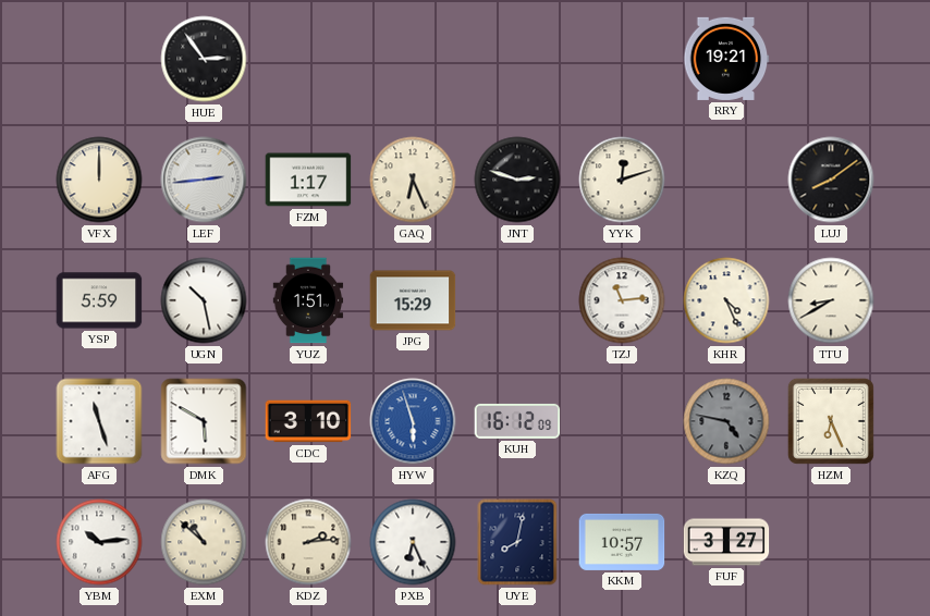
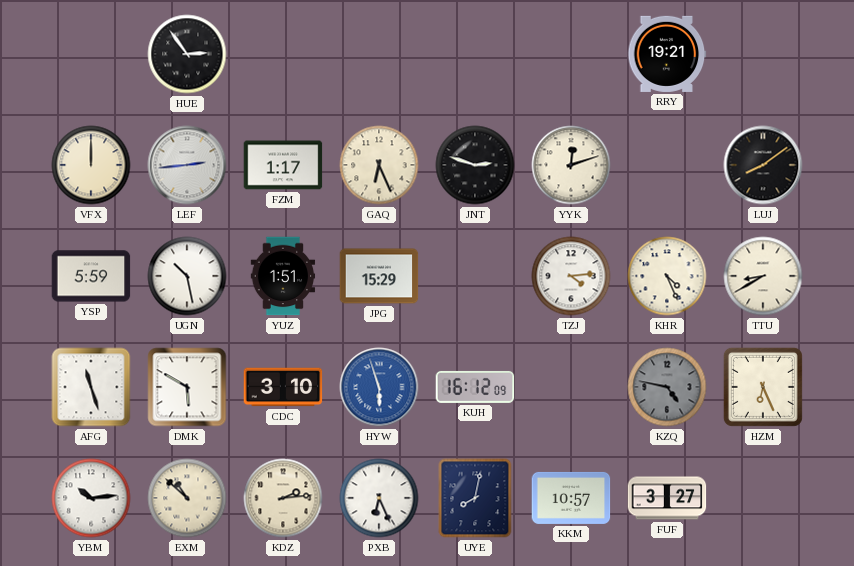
TZJ: 11:14 -> 4:14 (571, 276)
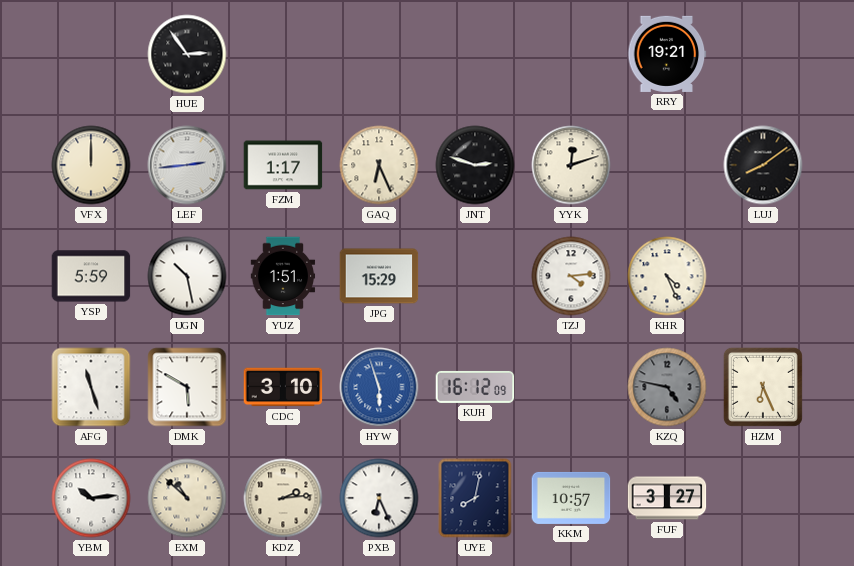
TTU: 8:40 -> none (763, 276)
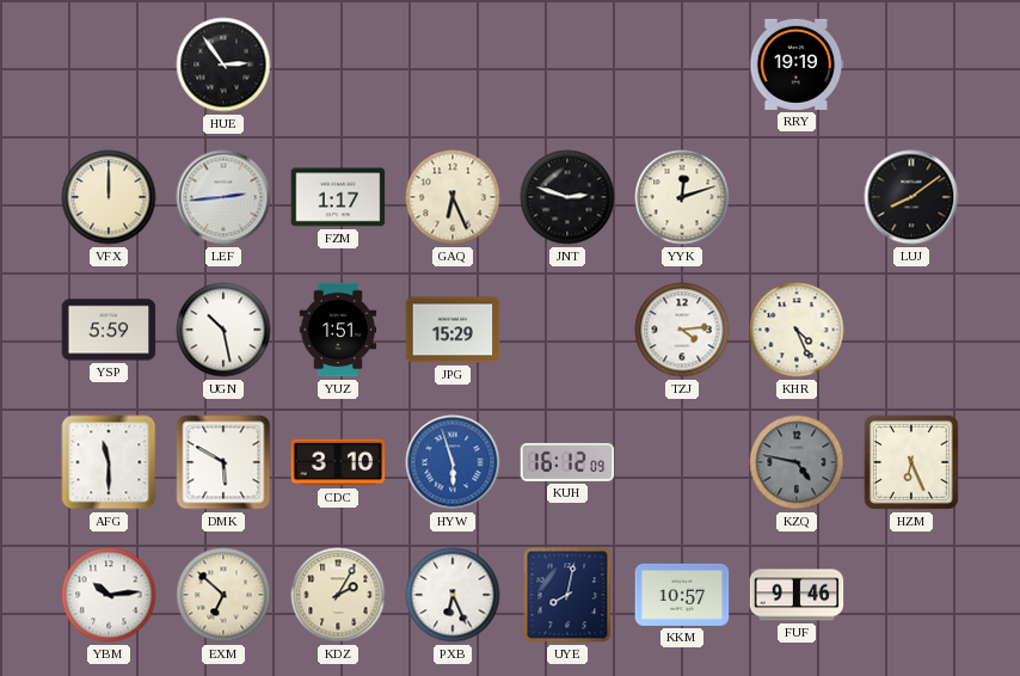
RRY: 19:21 -> 19:19 (797, 64)
AFG: 11:27 -> 11:30 (109, 462)
EXM: 10:52 -> 6:52 (223, 595)
KDZ: 2:14 -> 2:05 (338, 595)
FUF: 3:27 -> 9:46 (797, 595)
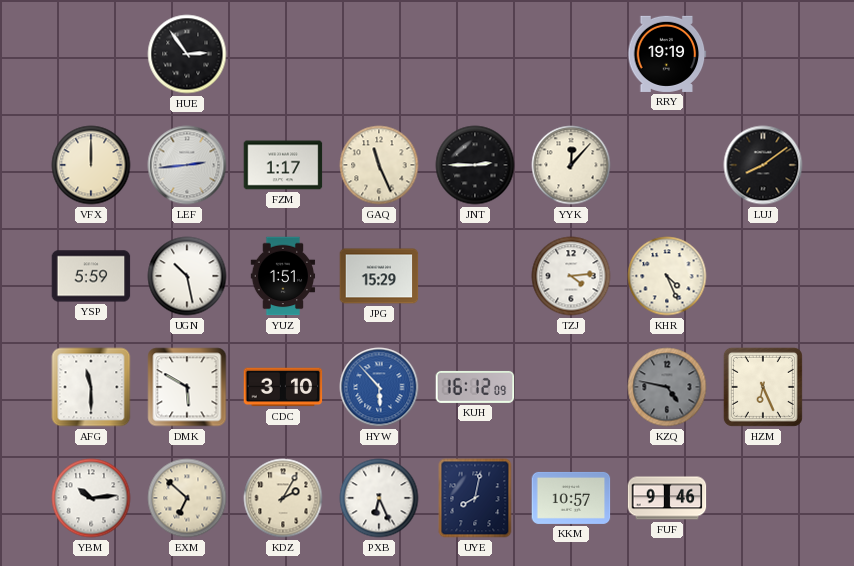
GAQ: 6:26 -> 11:26 (379, 165)
JNT: 2:48 -> 2:45 (475, 165)
YYK: 12:12 -> 12:07 (571, 165)
HYW: 5:57 -> 5:53 (379, 387)
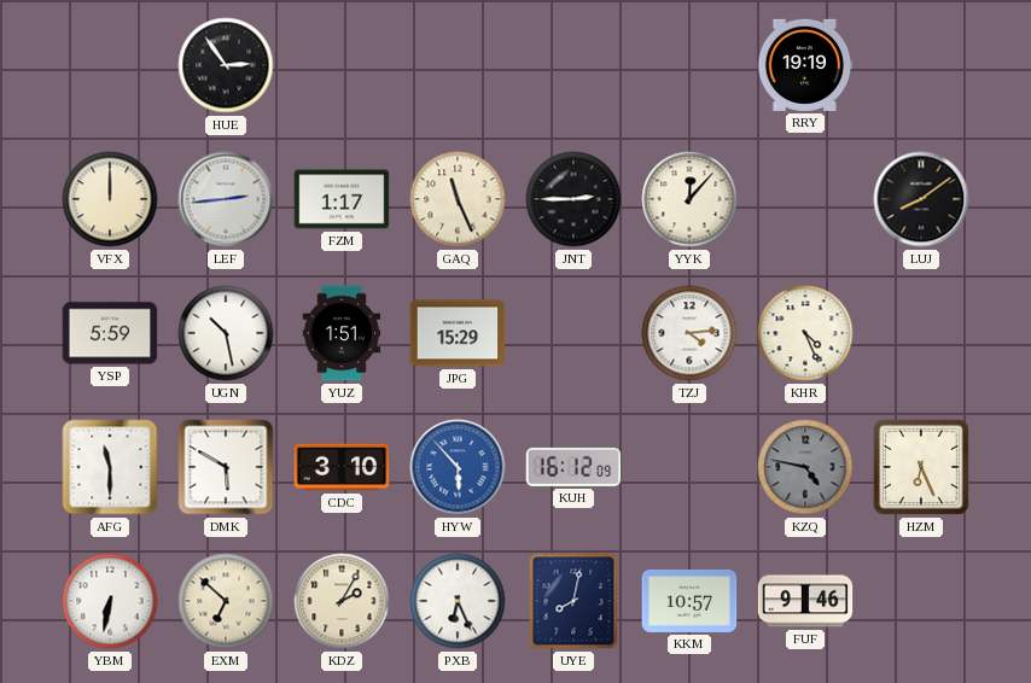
YBM: 10:14 -> 6:32 (110, 601)
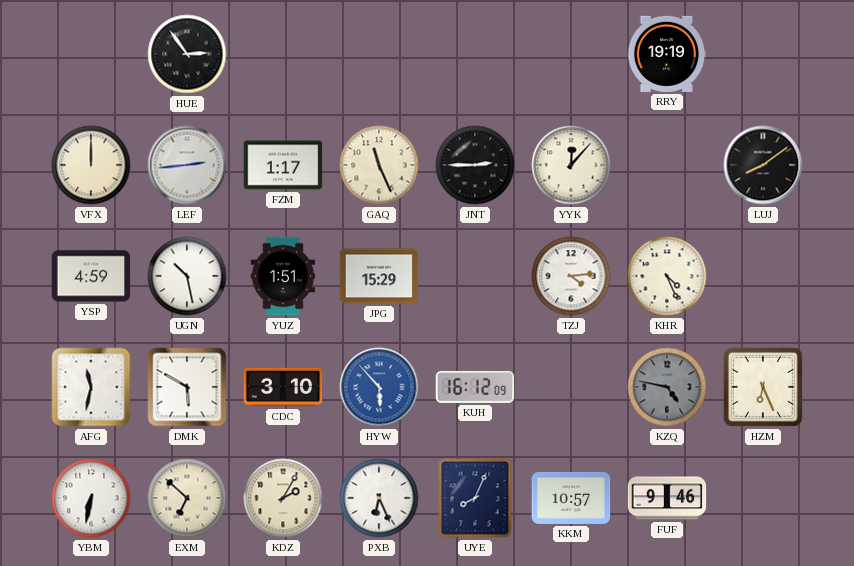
YSP: 5:59 -> 4:59 (91, 276)
AFG: 11:30 -> 11:32 (91, 387)
UYE: 8:02 -> 8:04 (475, 498)
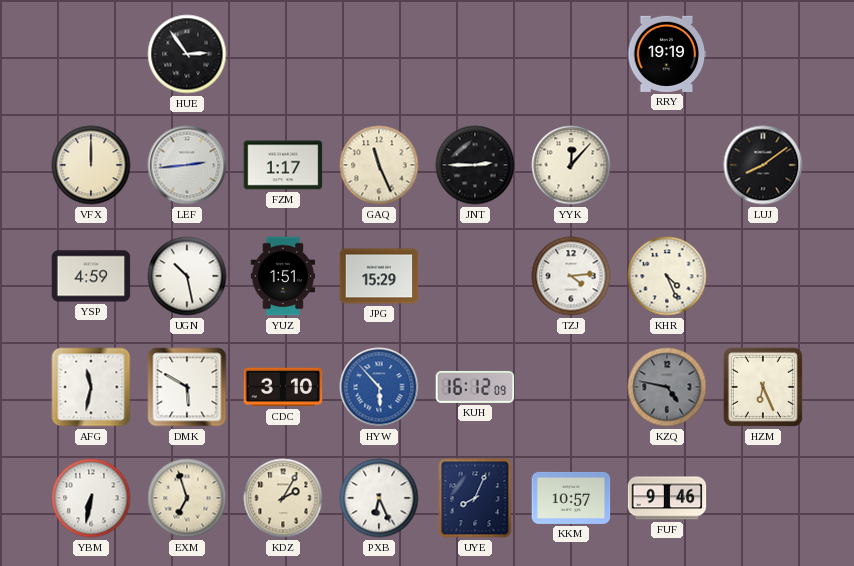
EXM: 6:52 -> 6:57 (187, 498)
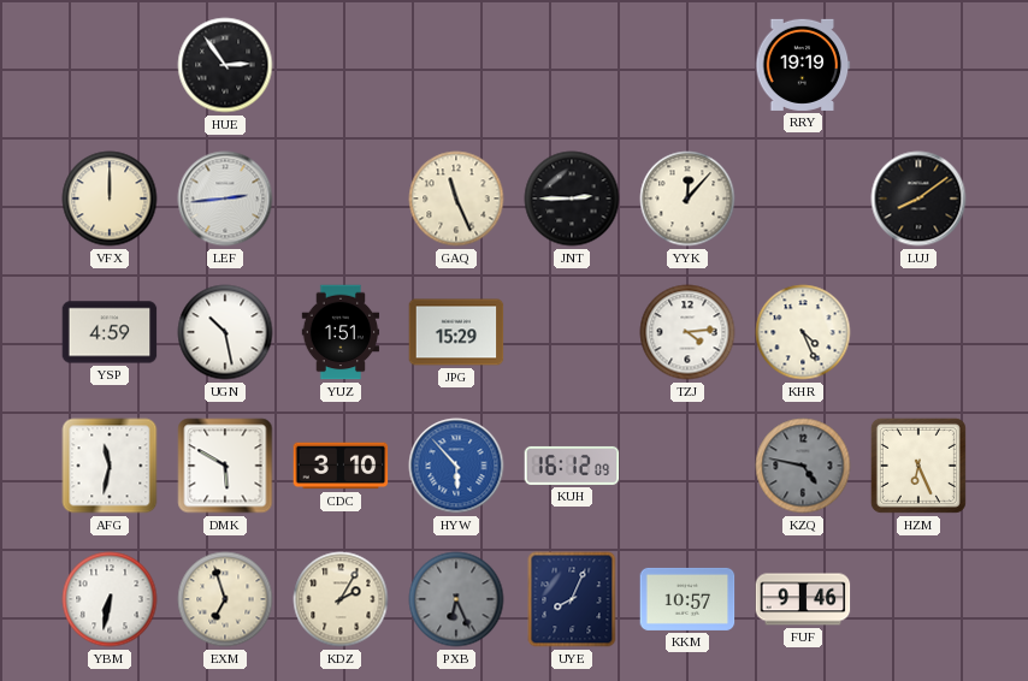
FZM: 1:17 -> none (283, 165)
PXB dial: white -> grey (456, 599)
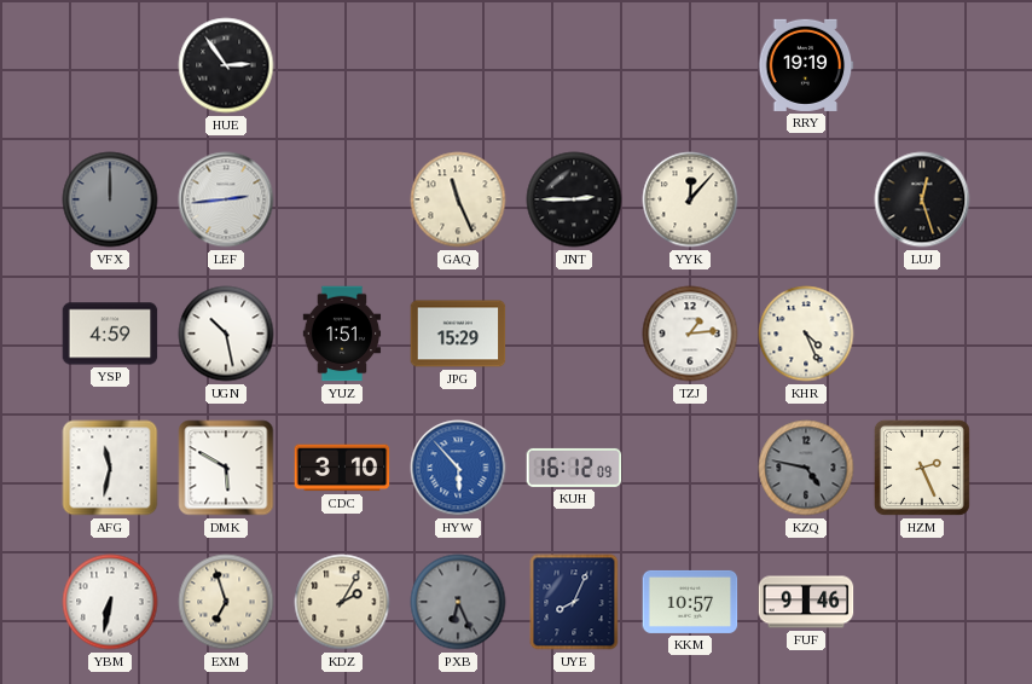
VFX dial: cream -> grey (110, 199)
LUJ: 8:09 -> 12:27 (922, 199)
TZJ: 4:14 -> 1:14 (690, 334)
HZM: 6:26 -> 2:26 (922, 468)
